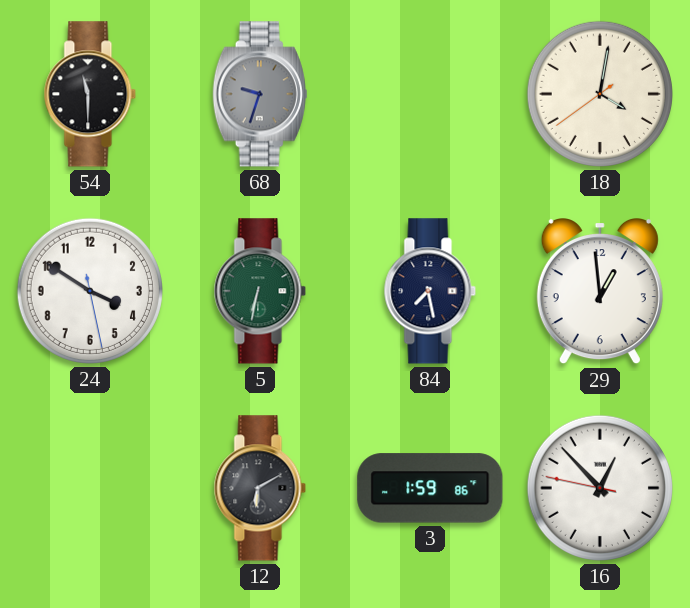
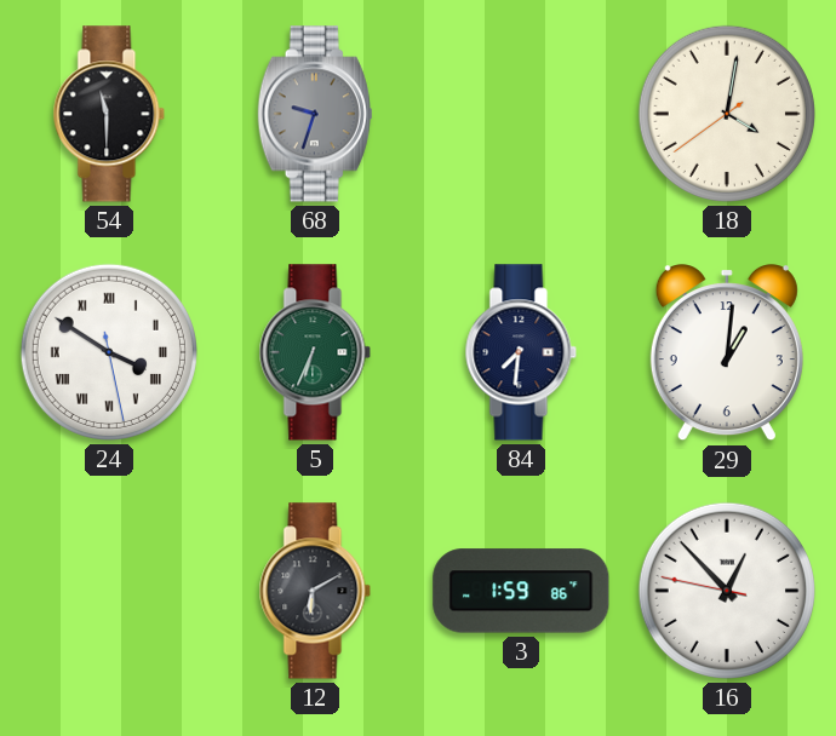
24 numerals: Arabic -> Roman (109, 352)
5: 6:32 -> 6:34 (315, 352)
84: 7:28 -> 7:31 (521, 352)
29: 12:59 -> 1:01 (727, 353)
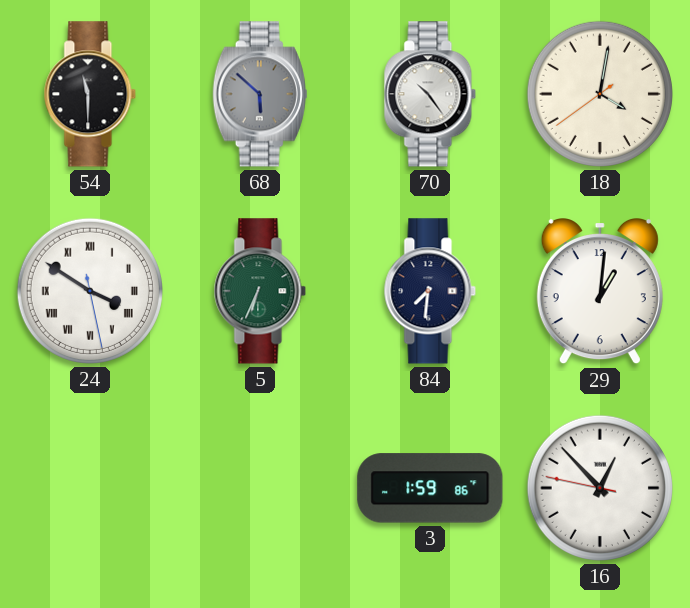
68: 9:33 -> 5:52 (260, 94)
70: none -> 10:24 (430, 94)
12: 6:10 -> none (315, 591)
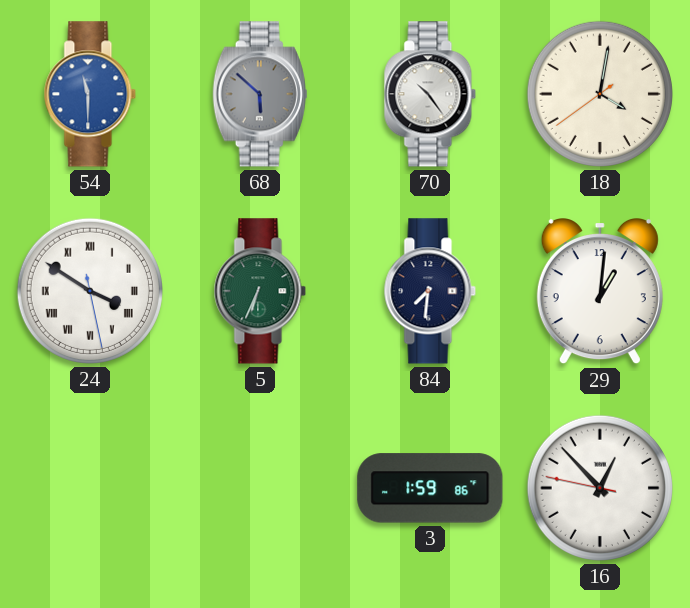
54 dial: black -> blue (90, 94)
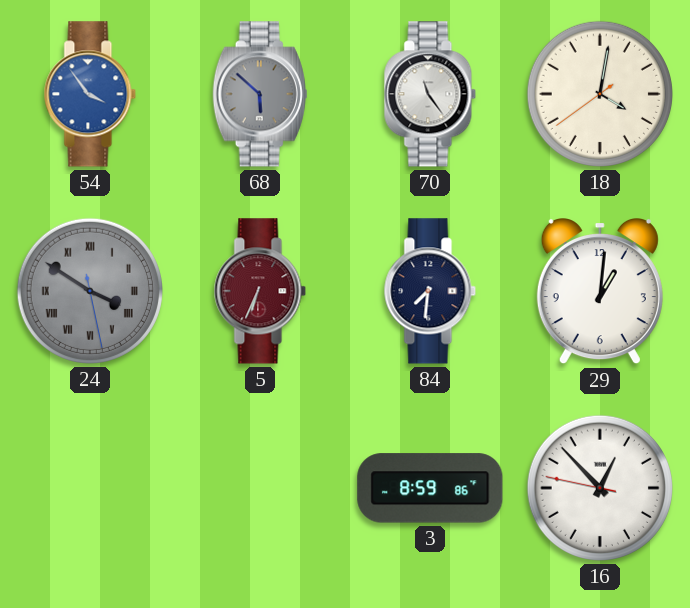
54: 11:30 -> 3:54 (90, 94)
70: 10:24 -> 11:24 (430, 94)
24 dial: white -> grey (90, 291)
5 dial: green -> burgundy (260, 291)
3: 1:59 -> 8:59 (430, 488)
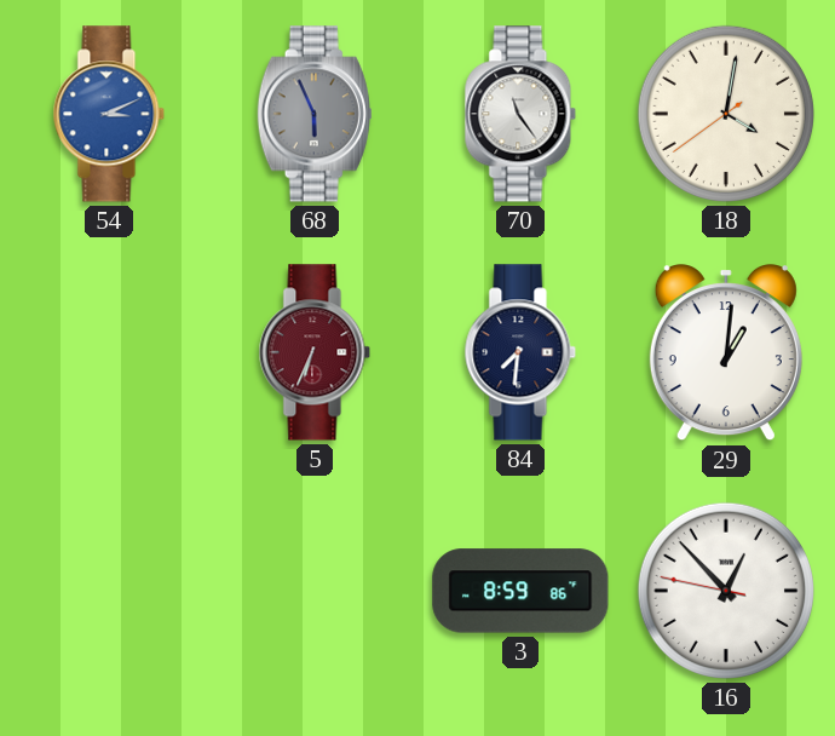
54: 3:54 -> 3:11 (109, 114)
68: 5:52 -> 5:56 (315, 114)
24: 3:50 -> none (90, 291)
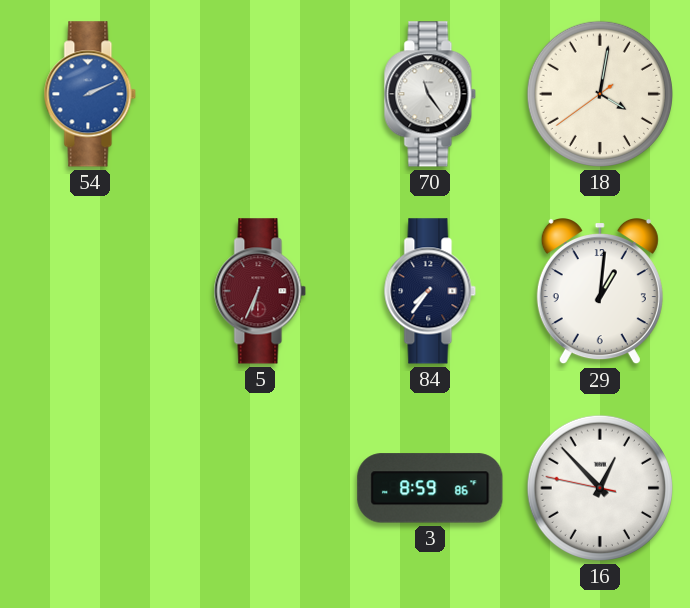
54: 3:11 -> 2:11 (90, 94)
68: 5:56 -> none (315, 114)
84: 7:31 -> 7:36 (430, 291)
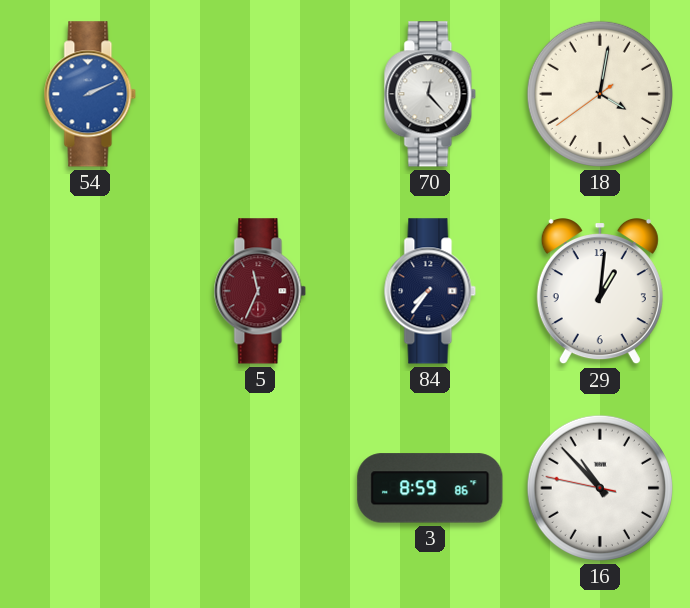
70: 11:24 -> 12:23 (430, 94)
5: 6:34 -> 11:34 (260, 291)
16: 12:52 -> 10:52 (600, 488)
